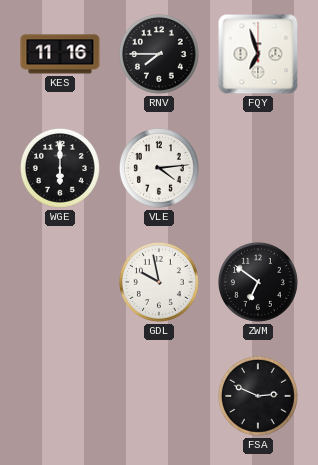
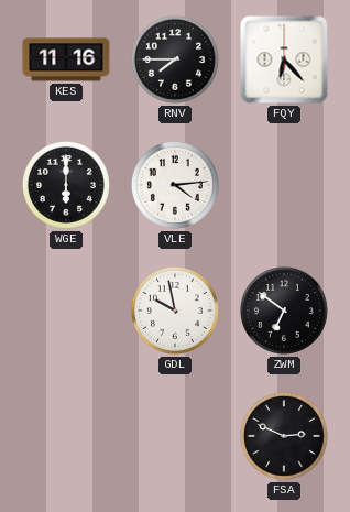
FQY: 6:57 -> 6:23 (284, 59)
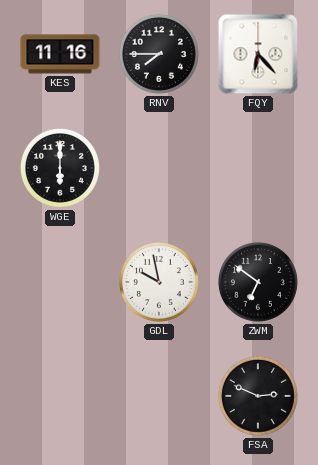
VLE: 4:14 -> none (175, 185)
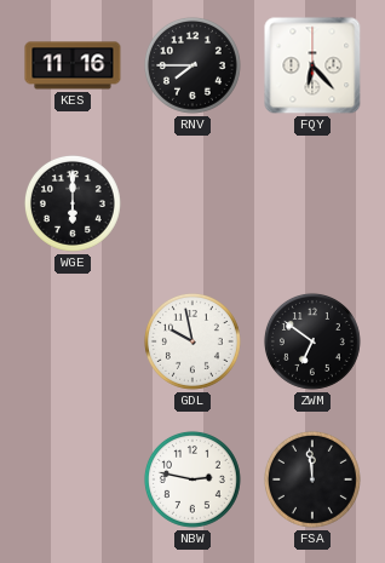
NBW: none -> 2:47 (192, 479)
FSA: 2:49 -> 11:59 (312, 479)
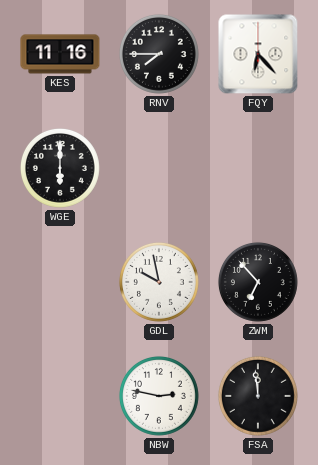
ZWM: 6:51 -> 6:53 (258, 282)
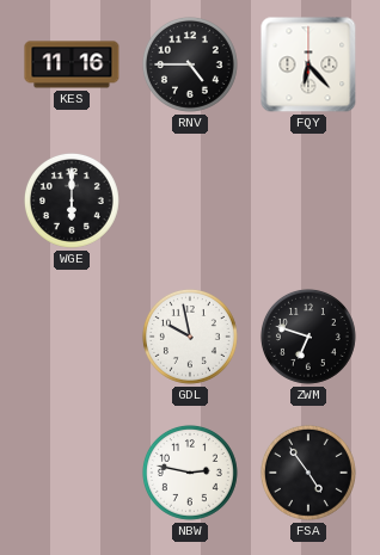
RNV: 7:45 -> 4:45 (190, 64)
ZWM: 6:53 -> 6:48 (308, 337)
FSA: 11:59 -> 4:54 (308, 473)
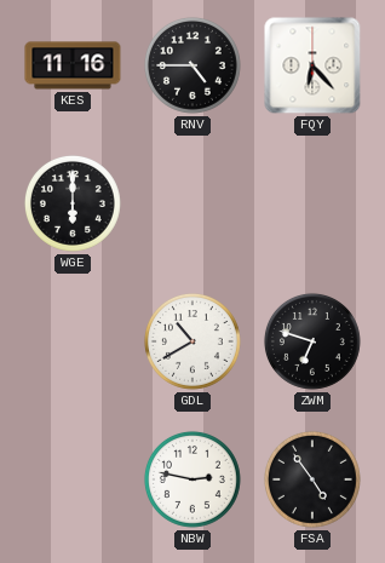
GDL: 9:58 -> 10:40 (192, 341)
